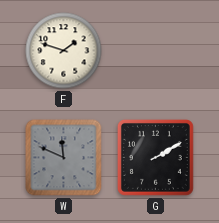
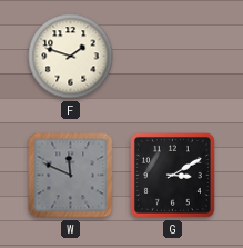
G: 2:10 -> 3:10 (172, 175)
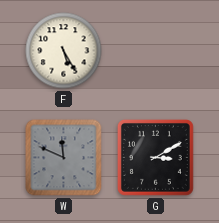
F: 1:48 -> 5:25 (64, 51)
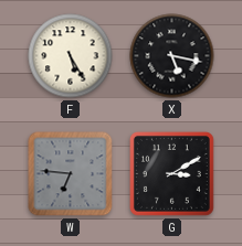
X: none -> 5:17 (172, 56)
W: 11:49 -> 6:46 (71, 174)
